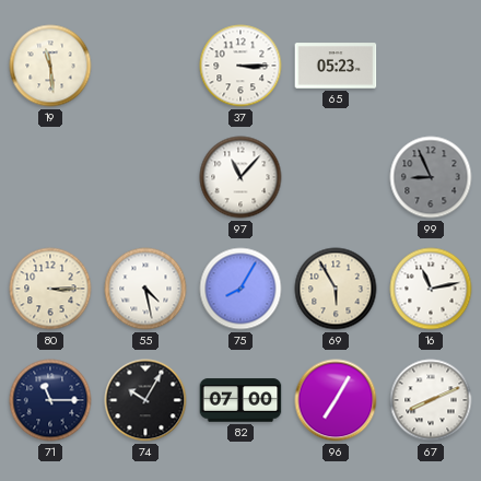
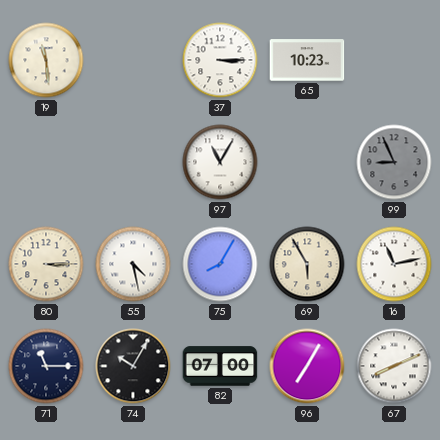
65: 05:23 -> 10:23 (307, 60)
97: 11:07 -> 11:05 (220, 162)
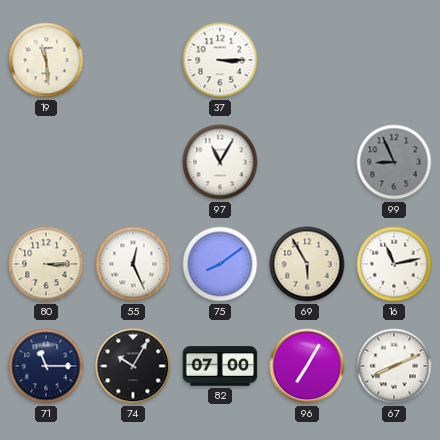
65: 10:23 -> none (307, 60)
55: 4:28 -> 12:26 (133, 264)
75: 8:05 -> 8:09 (220, 264)
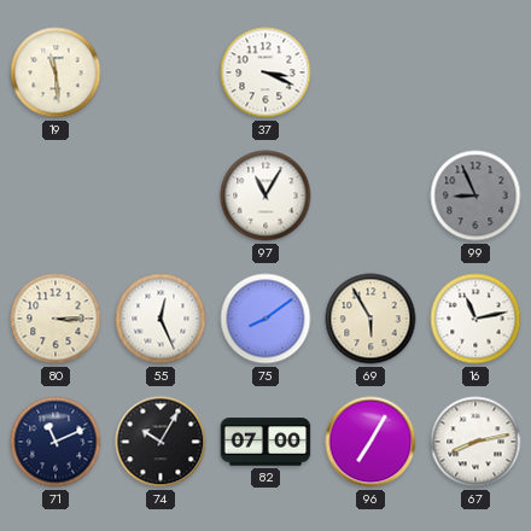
37: 3:15 -> 3:19 (265, 72)
71: 11:15 -> 11:11 (56, 442)
67: 8:11 -> 8:13 (475, 442)
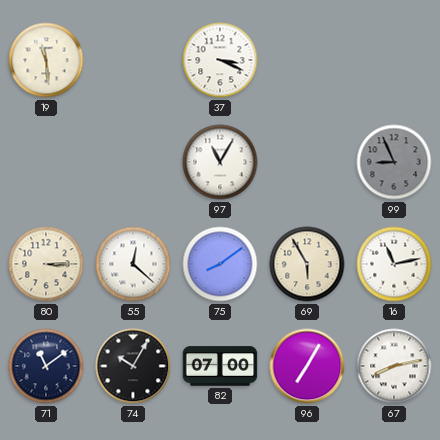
55: 12:26 -> 12:22 (133, 264)
71: 11:11 -> 11:09 (46, 366)
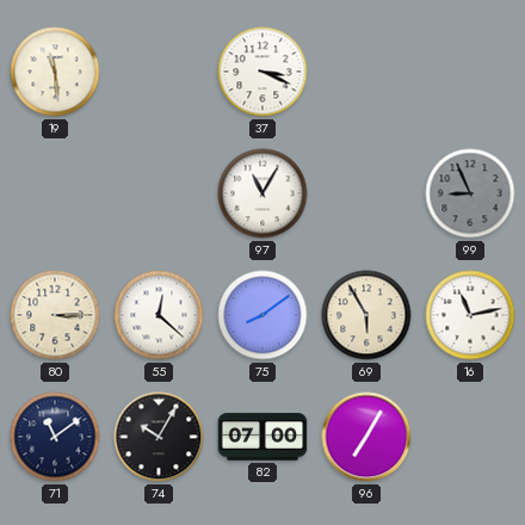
67: 8:13 -> none (394, 366)
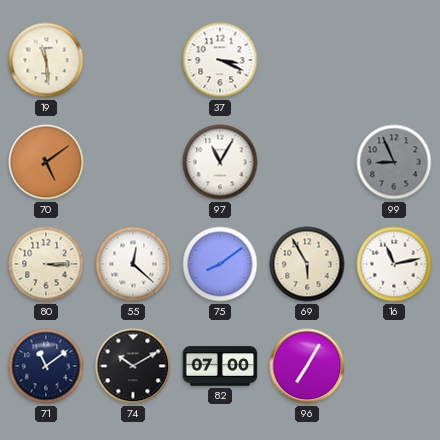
70: none -> 5:09 (46, 162)
74: 10:05 -> 10:10 (133, 366)
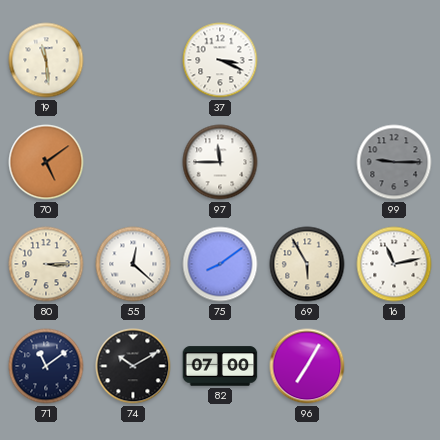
97: 11:05 -> 11:45 (220, 162)
99: 8:56 -> 9:15 (394, 162)
